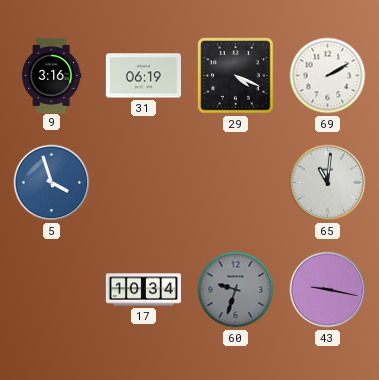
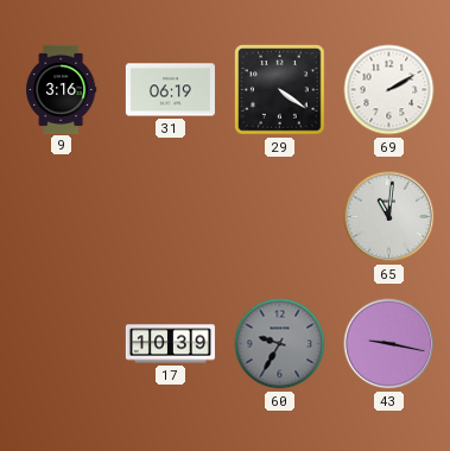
29: 4:19 -> 4:21 (280, 90)
5: 3:57 -> none (52, 183)
17: 10:34 -> 10:39 (170, 344)
60: 9:33 -> 9:35 (280, 344)
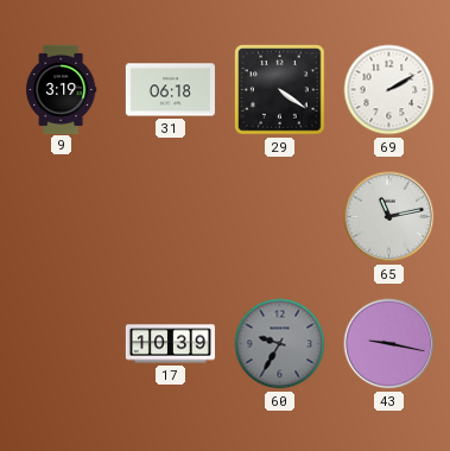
9: 3:16 -> 3:19 (62, 89)
31: 06:19 -> 06:18 (170, 90)
65: 11:01 -> 11:13 (389, 217)
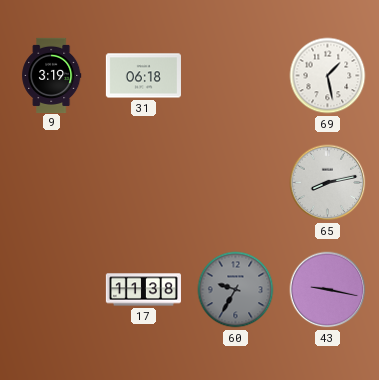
29: 4:21 -> none (280, 90)
69: 2:10 -> 1:28 (328, 76)
65: 11:13 -> 8:13 (328, 183)
17: 10:39 -> 11:38 (143, 290)
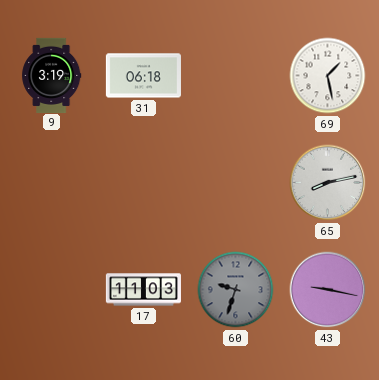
17: 11:38 -> 11:03 (143, 290)
60: 9:35 -> 9:33 (236, 290)
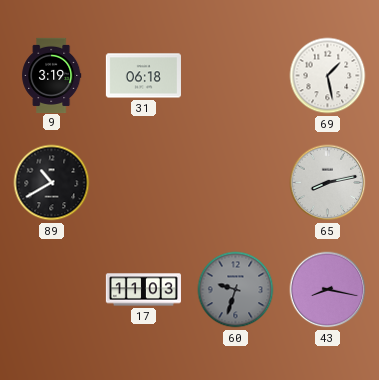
89: none -> 10:40 (52, 183)
43: 9:17 -> 8:17 (328, 290)
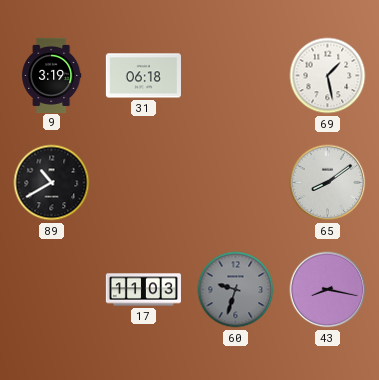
65: 8:13 -> 8:09 (328, 183)
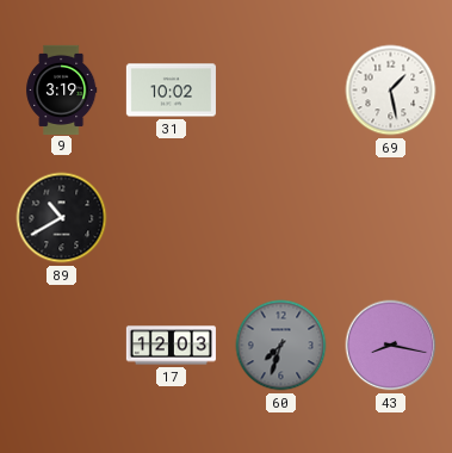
31: 06:18 -> 10:02 (171, 91)
65: 8:09 -> none (328, 183)
17: 11:03 -> 12:03 (171, 346)
60: 9:33 -> 7:33 (281, 346)
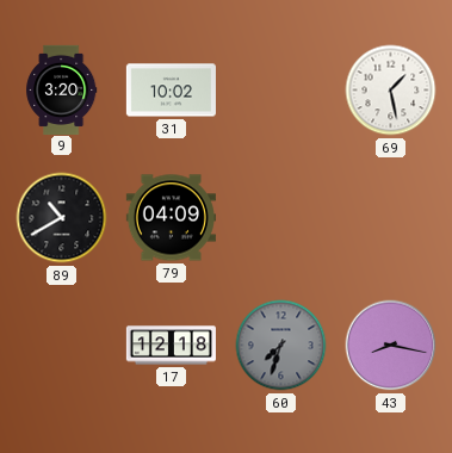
9: 3:19 -> 3:20 (62, 89)
79: none -> 04:09 (171, 218)
17: 12:03 -> 12:18 (171, 346)
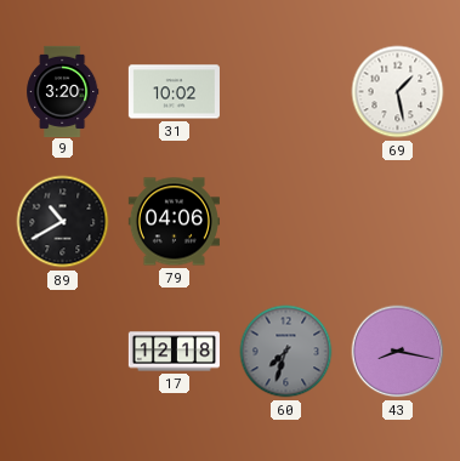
79: 04:09 -> 04:06 (174, 222)
